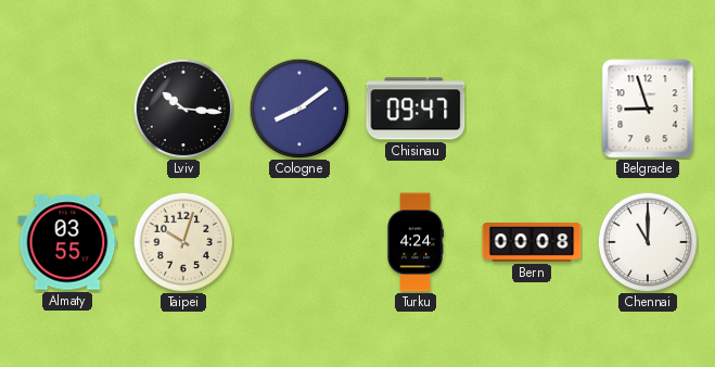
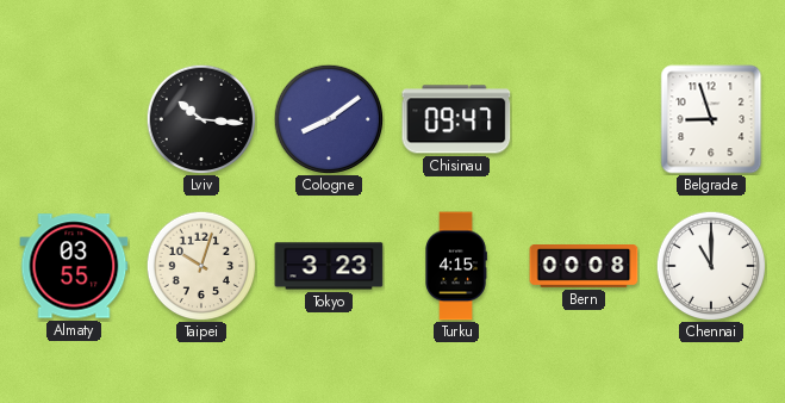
Tokyo: none -> 3:23 (329, 266)
Turku: 4:24 -> 4:15 (456, 266)
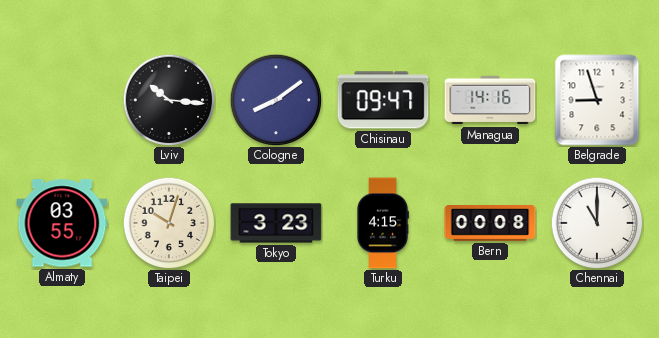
Managua: none -> 14:16 (490, 100)
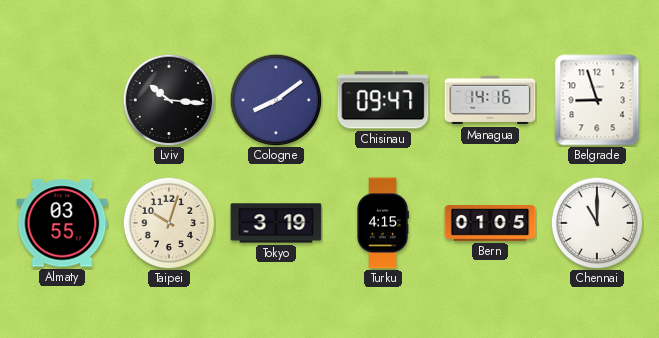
Tokyo: 3:23 -> 3:19 (276, 223)
Bern: 00:08 -> 01:05 (490, 224)
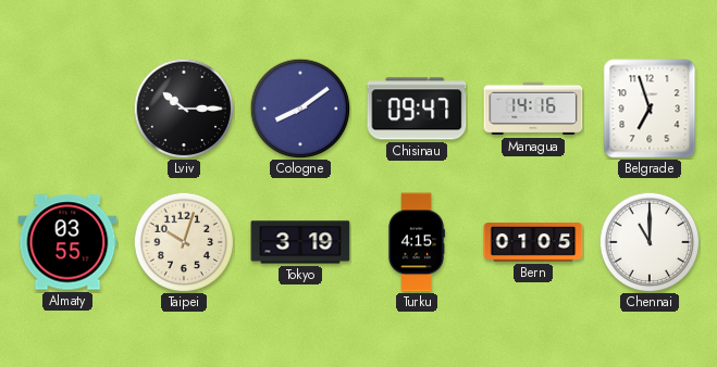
Lviv: 10:16 -> 10:15 (184, 109)
Belgrade: 8:57 -> 6:57 (650, 109)
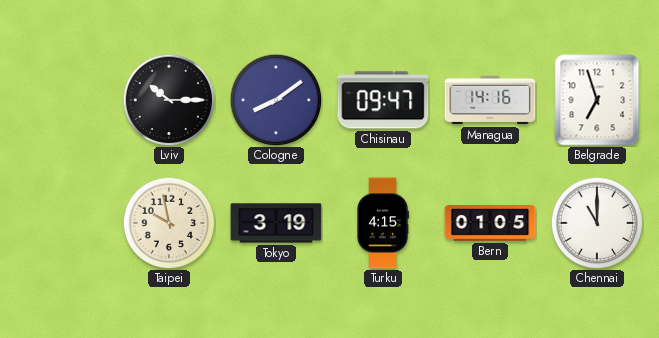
Almaty: 03:55 -> none (67, 242)
Taipei: 10:03 -> 9:58 (169, 223)
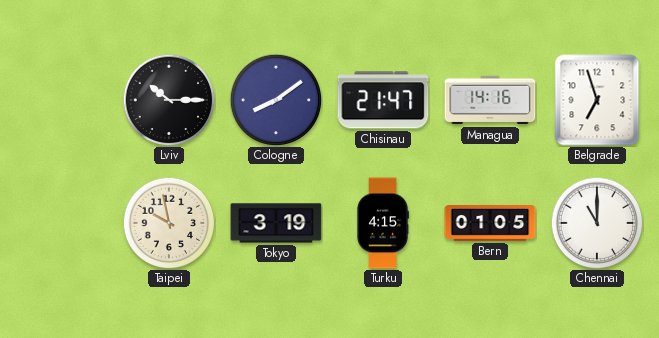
Chisinau: 09:47 -> 21:47 (383, 100)
